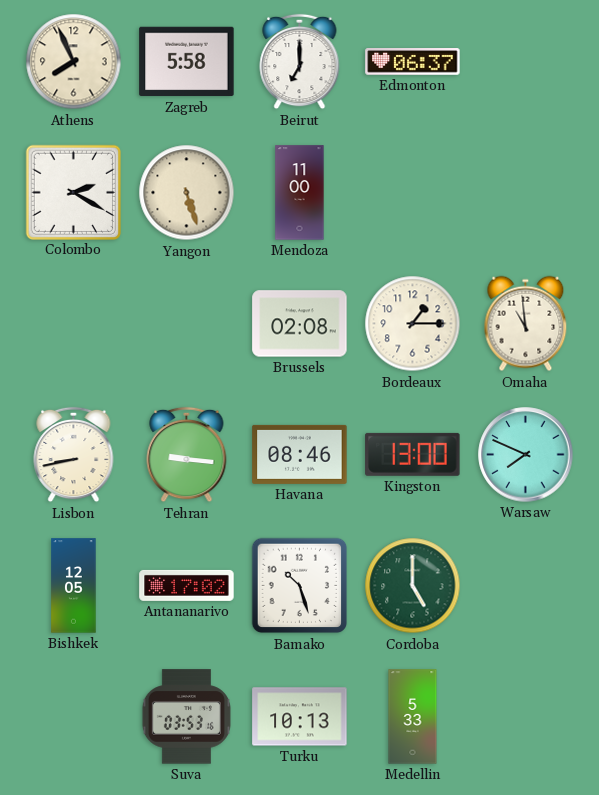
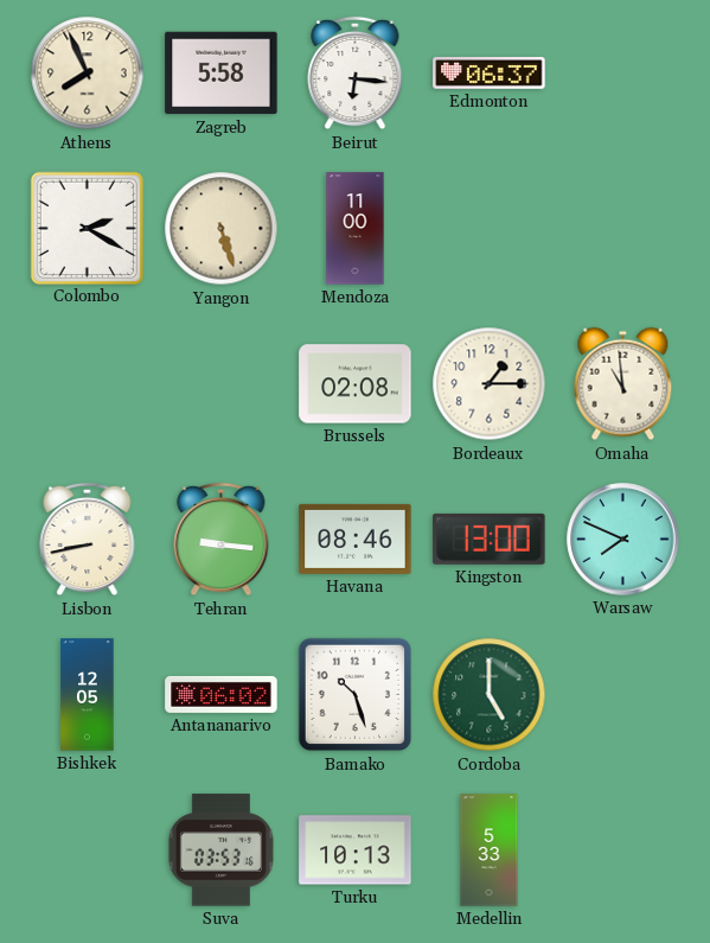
Beirut: 7:00 -> 6:16 (356, 74)
Antananarivo: 17:02 -> 06:02 (222, 694)
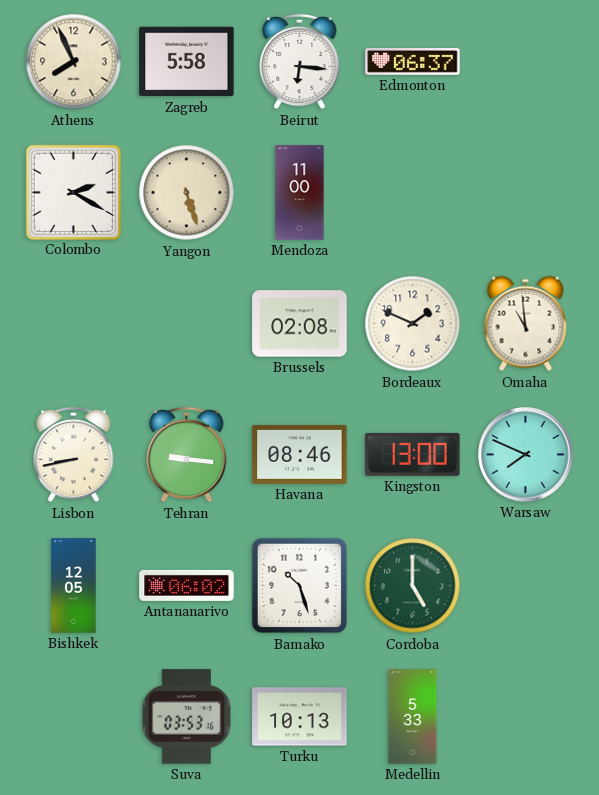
Bordeaux: 1:15 -> 1:49 (413, 324)
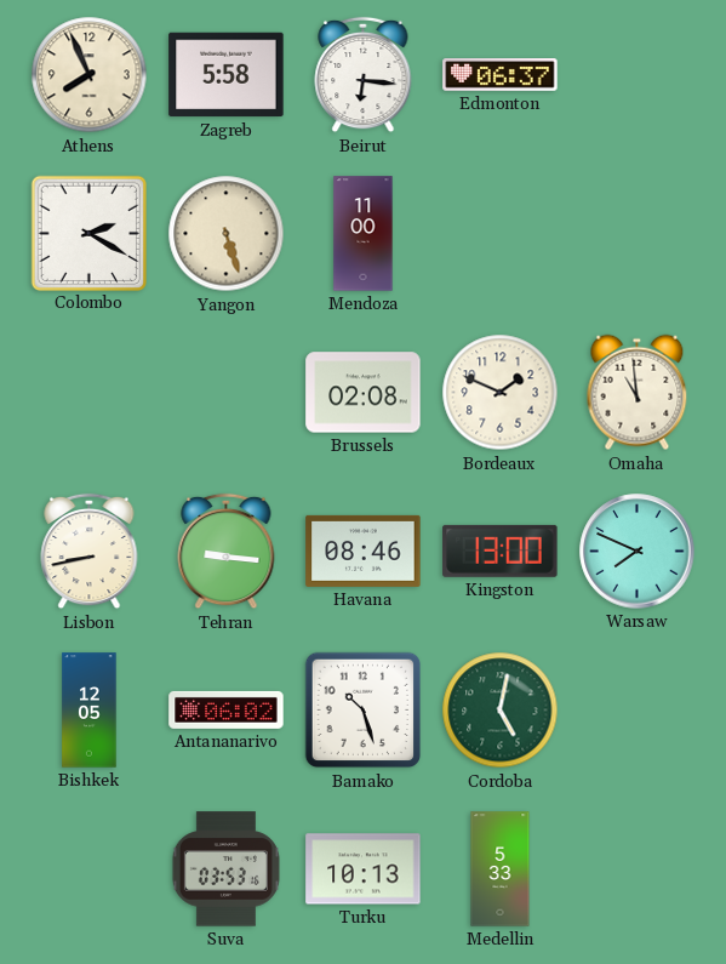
Cordoba: 5:00 -> 5:02 (501, 711)
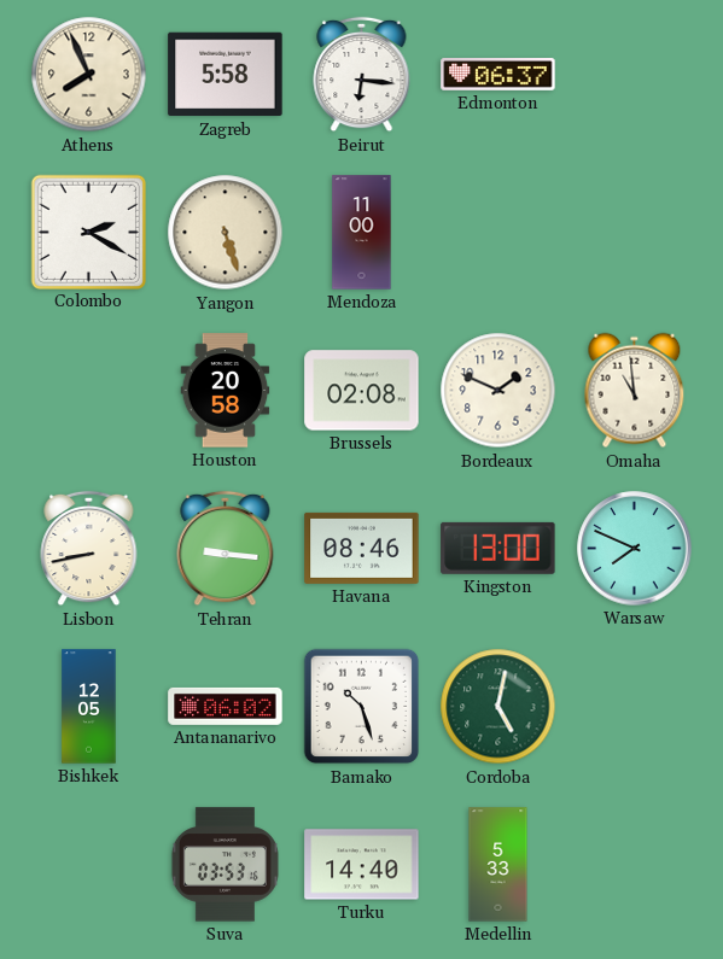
Houston: none -> 20:58 (226, 391)
Turku: 10:13 -> 14:40 (362, 865)
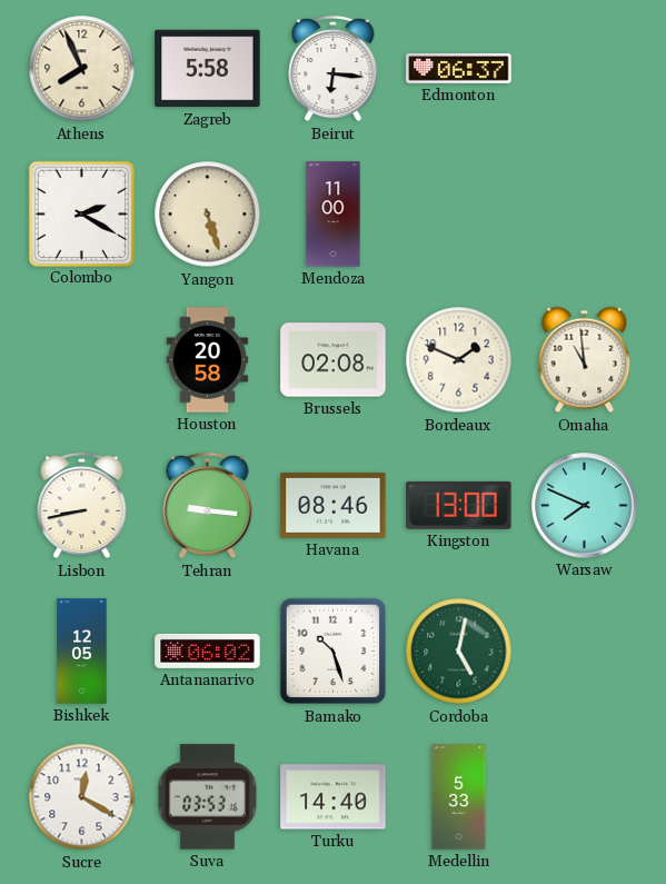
Sucre: none -> 12:20 (82, 797)
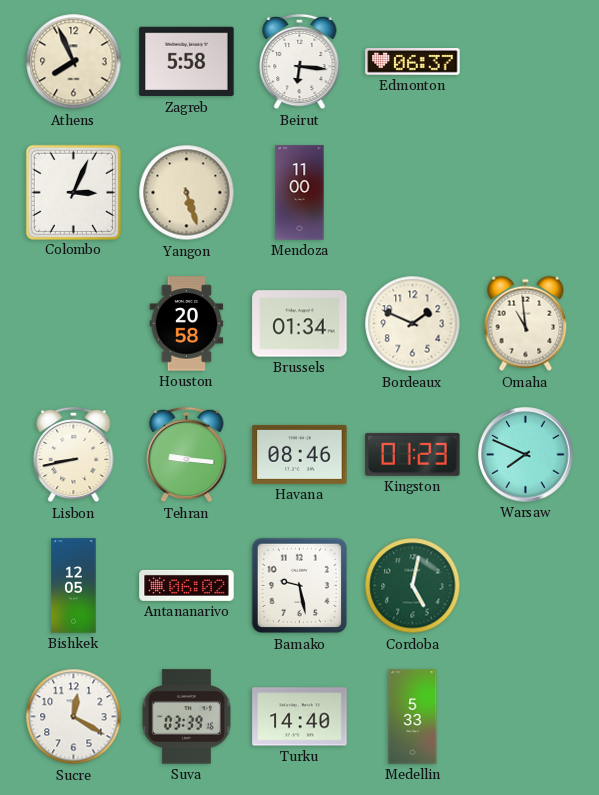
Colombo: 2:20 -> 3:04 (73, 192)
Brussels: 02:08 -> 01:34 (300, 324)
Kingston: 13:00 -> 01:23 (413, 454)
Bamako: 10:27 -> 9:28 (300, 586)
Suva: 03:53 -> 03:39 (186, 717)
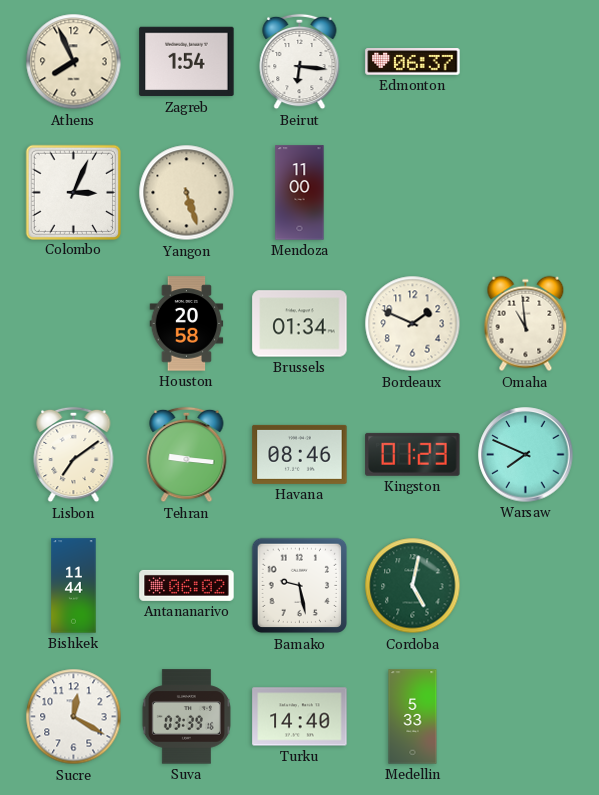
Zagreb: 5:58 -> 1:54 (187, 62)
Lisbon: 8:43 -> 7:09 (74, 455)
Bishkek: 12:05 -> 11:44 (74, 586)
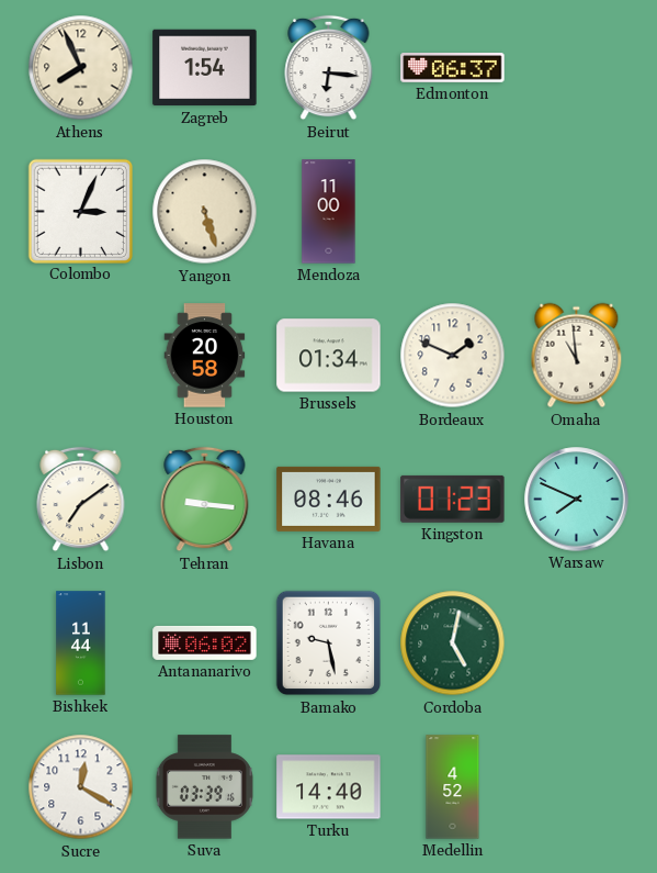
Medellin: 5:33 -> 4:52 (453, 787)
